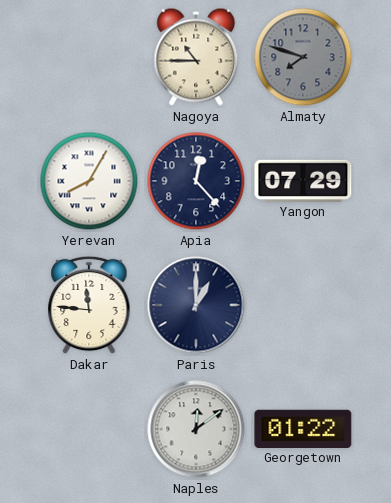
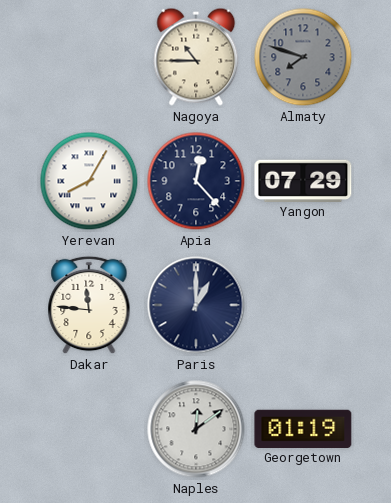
Georgetown: 01:22 -> 01:19 (303, 428)
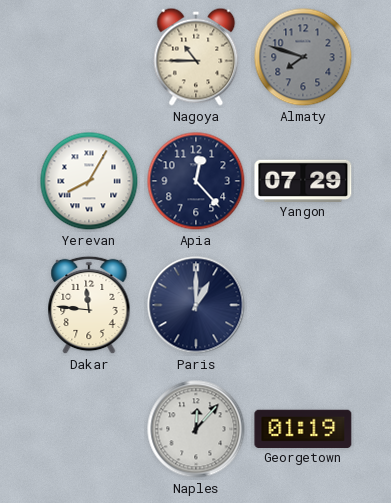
Naples: 12:09 -> 12:07 (196, 429)
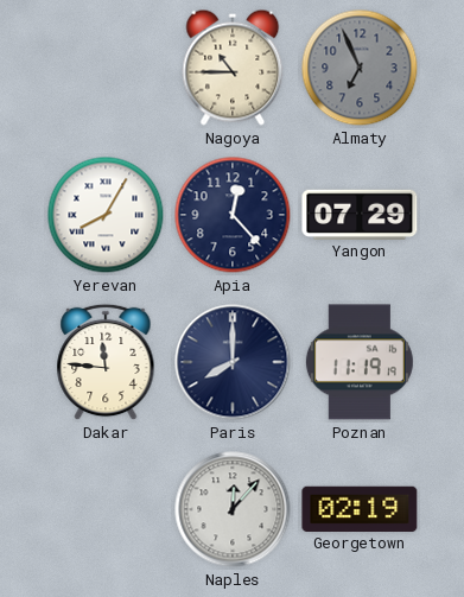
Almaty: 7:48 -> 6:56 (360, 68)
Paris: 1:00 -> 8:00 (233, 362)
Poznan: none -> 11:19 (360, 362)
Georgetown: 01:19 -> 02:19 (360, 508)
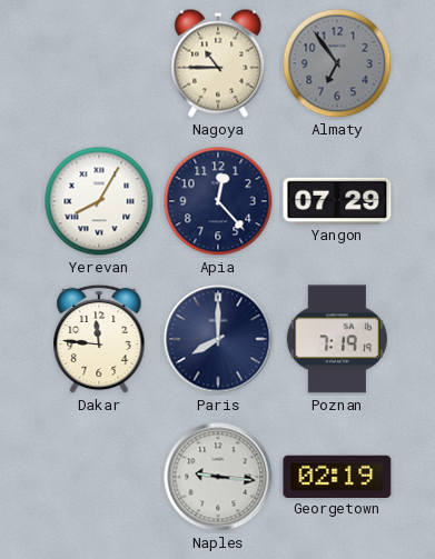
Almaty: 6:56 -> 6:54 (337, 63)
Poznan: 11:19 -> 7:19 (337, 339)
Naples: 12:07 -> 9:16 (218, 477)
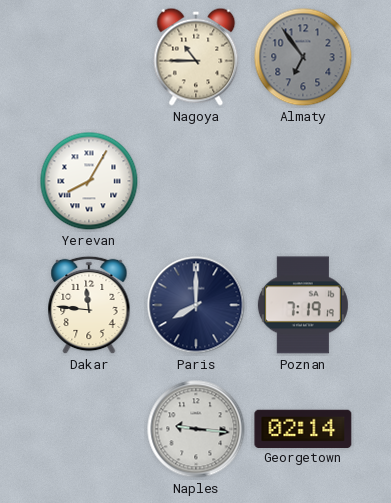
Apia: 12:23 -> none (218, 201)
Yangon: 07:29 -> none (337, 200)
Georgetown: 02:19 -> 02:14 (303, 428)
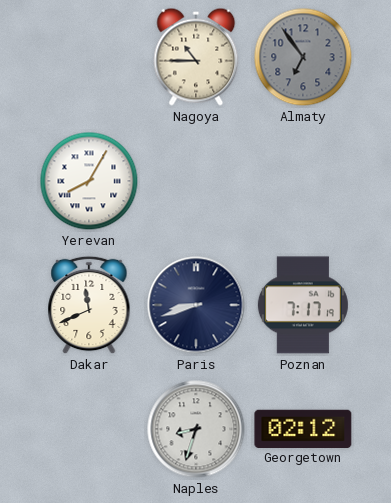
Dakar: 11:46 -> 11:41 (89, 305)
Paris: 8:00 -> 8:42 (196, 305)
Poznan: 7:19 -> 7:17 (303, 305)
Naples: 9:16 -> 8:33 (196, 429)
Georgetown: 02:14 -> 02:12 (303, 428)
